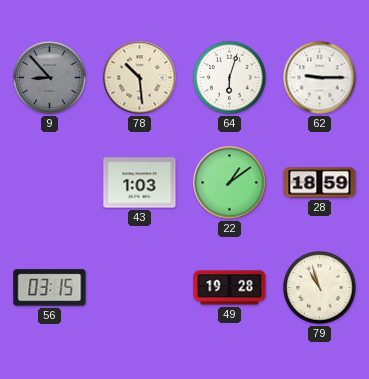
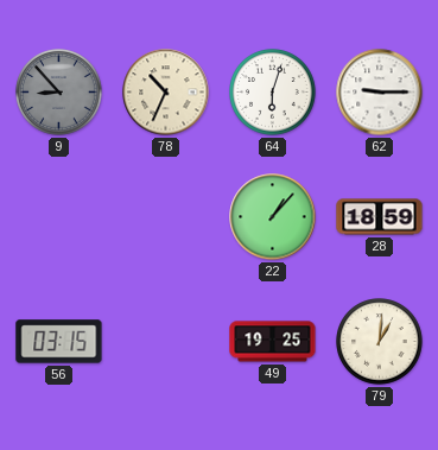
78: 10:29 -> 10:34 (166, 93)
43: 1:03 -> none (140, 183)
22: 1:09 -> 1:07 (273, 217)
49: 19:28 -> 19:25 (273, 342)
79: 10:57 -> 1:01 (380, 342)
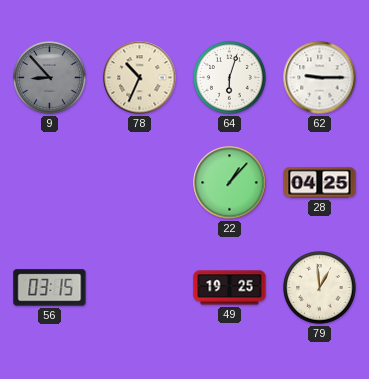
28: 18:59 -> 04:25 (320, 183)
79: 1:01 -> 12:59 (320, 288)
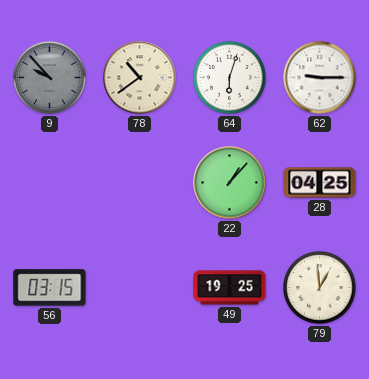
9: 8:53 -> 9:53 (50, 78)
78: 10:34 -> 10:39 (140, 78)
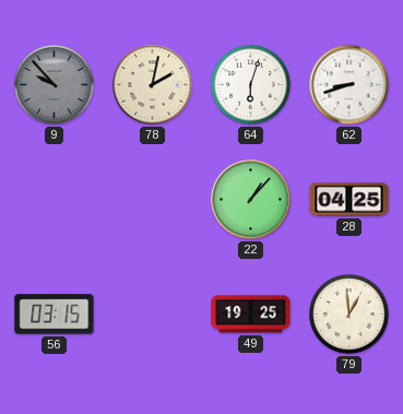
78: 10:39 -> 2:02 (153, 85)
62: 9:15 -> 8:42 (349, 85)
